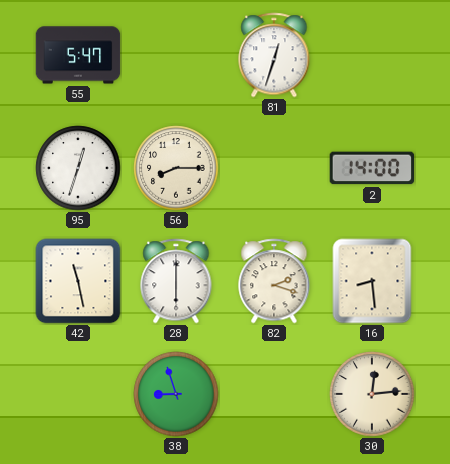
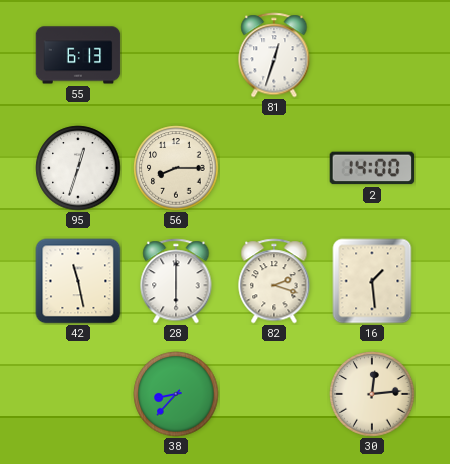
55: 5:47 -> 6:13 (78, 55)
16: 8:29 -> 1:29 (372, 281)
38: 8:57 -> 8:37 (176, 394)
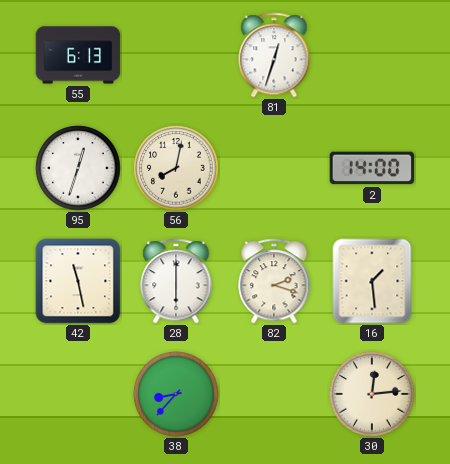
56: 8:15 -> 8:02 (176, 168)
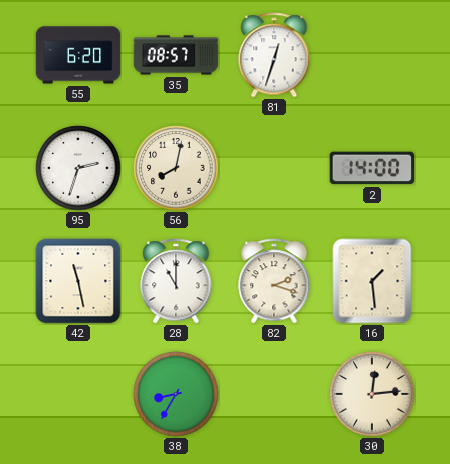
55: 6:13 -> 6:20 (78, 55)
35: none -> 08:57 (176, 55)
95: 12:33 -> 2:33 (78, 168)
28: 6:00 -> 11:00 (176, 281)
38: 8:37 -> 8:35 (176, 394)
